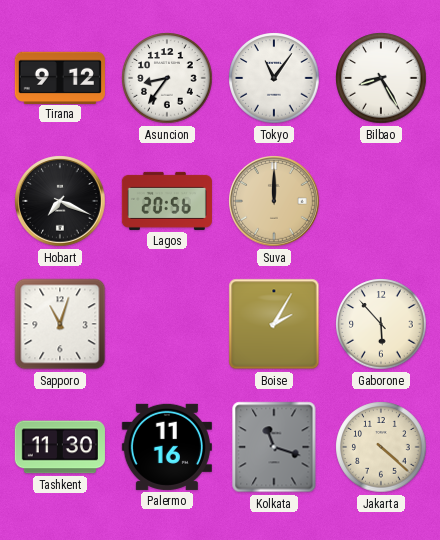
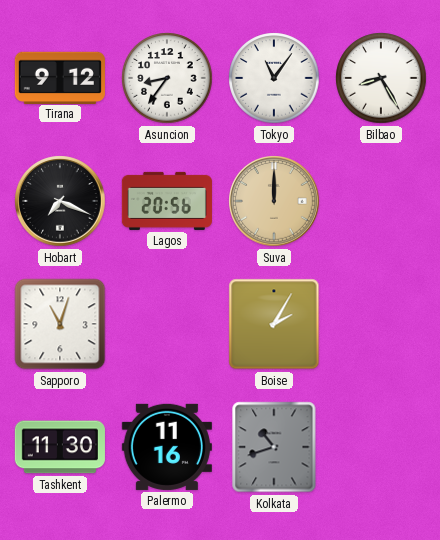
Gaborone: 5:53 -> none (381, 324)
Kolkata: 11:18 -> 10:42 (274, 447)
Jakarta: 4:22 -> none (381, 447)
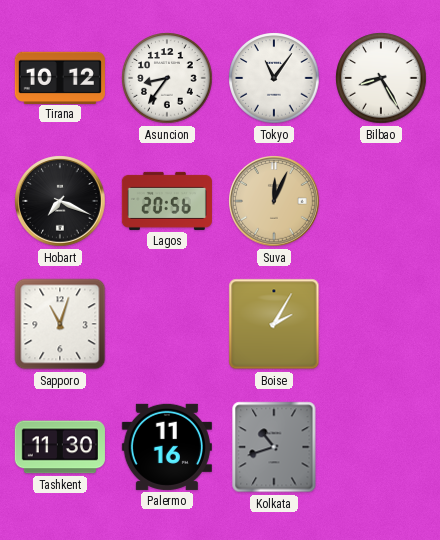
Tirana: 9:12 -> 10:12 (60, 77)
Suva: 12:00 -> 12:04 (274, 201)
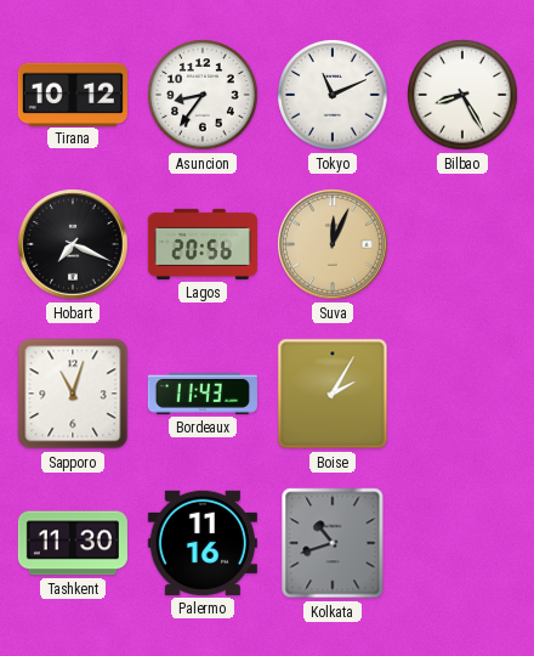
Tokyo: 11:06 -> 11:11 (333, 95)
Bordeaux: none -> 11:43 (203, 394)
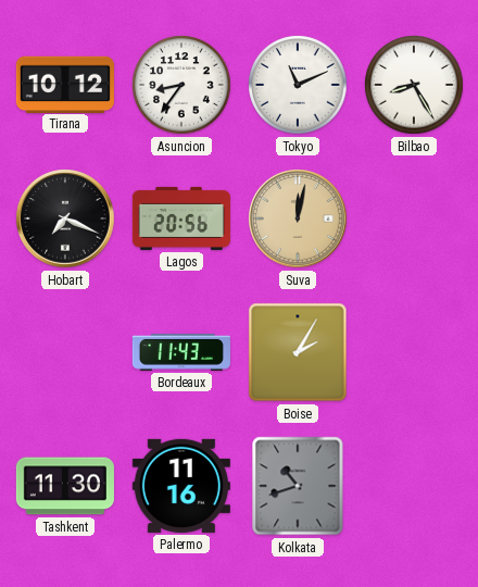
Suva: 12:04 -> 12:02 (298, 218)
Sapporo: 11:03 -> none (73, 394)
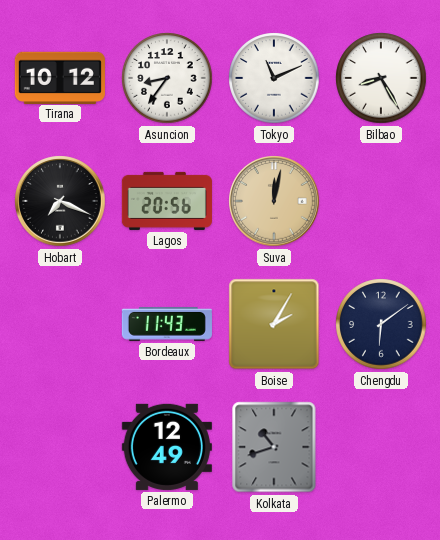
Chengdu: none -> 6:09 (381, 324)
Tashkent: 11:30 -> none (65, 486)
Palermo: 11:16 -> 12:49 (167, 447)
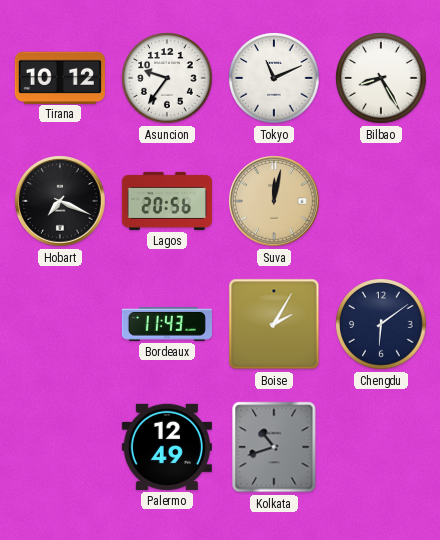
Asuncion: 8:36 -> 9:36 (167, 78)
